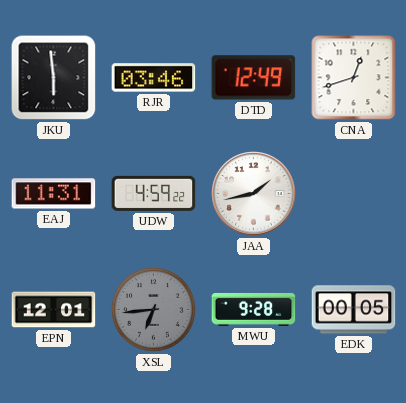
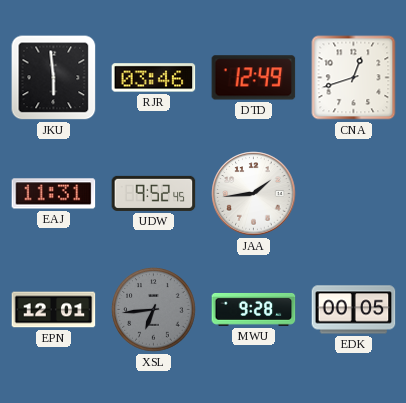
UDW: 4:59 -> 9:52 (154, 193)
JAA: 1:43 -> 1:44 (254, 194)
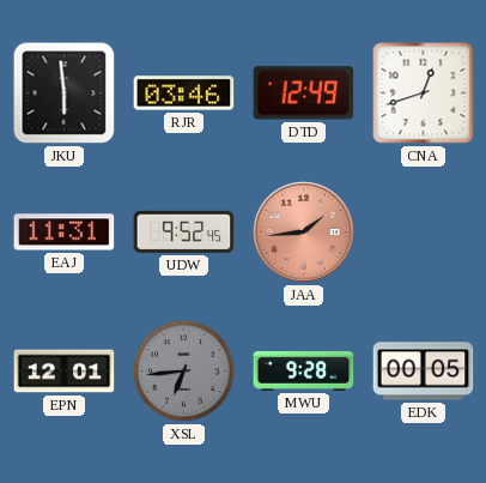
JAA dial: white -> salmon (304, 233)
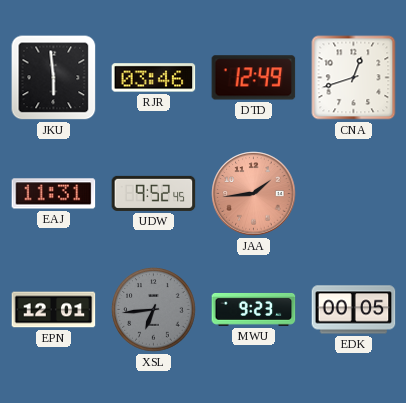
MWU: 9:28 -> 9:23 (254, 310)
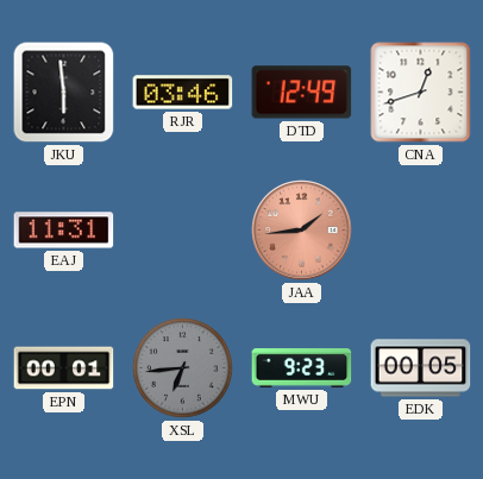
UDW: 9:52 -> none (154, 193)
EPN: 12:01 -> 00:01 (64, 368)
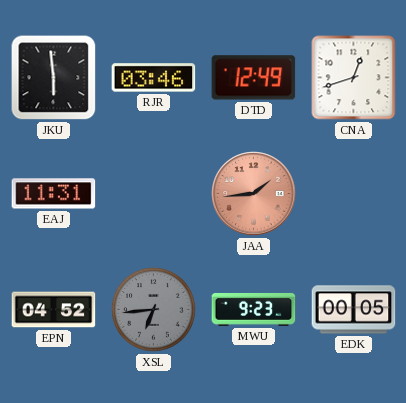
EPN: 00:01 -> 04:52 (54, 310)
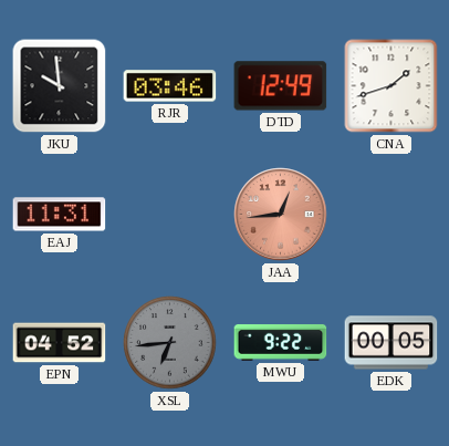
JKU: 5:59 -> 9:59 (60, 86)
CNA: 12:42 -> 1:42 (391, 86)
JAA: 1:44 -> 12:44 (281, 215)
MWU: 9:23 -> 9:22 (281, 343)
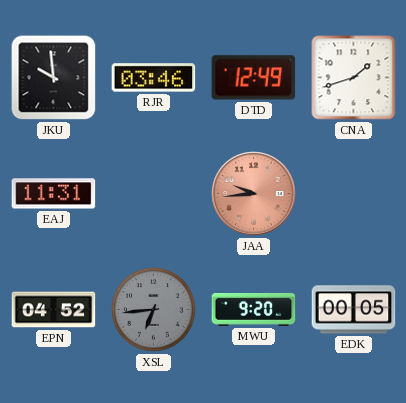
JAA: 12:44 -> 9:44 (254, 194)
MWU: 9:22 -> 9:20 (254, 310)
